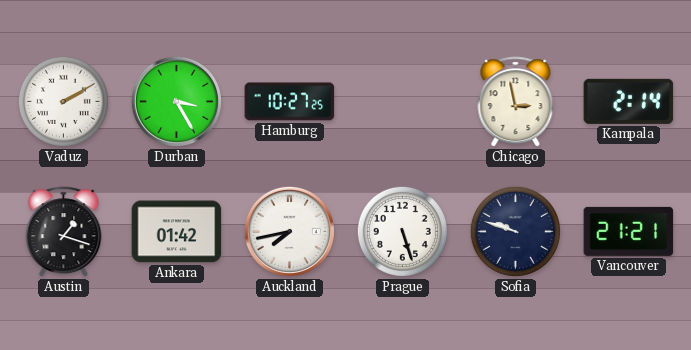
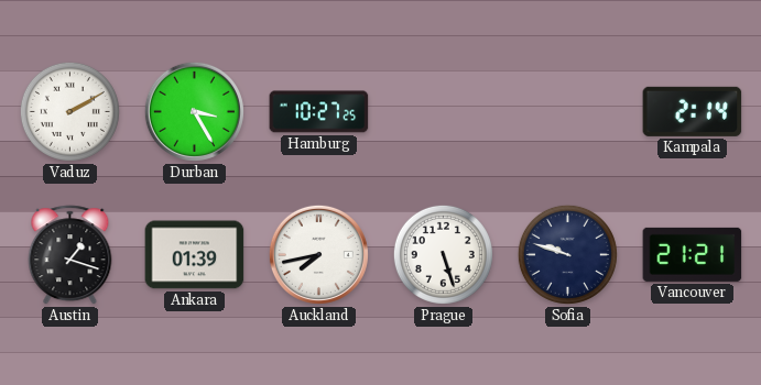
Chicago: 2:58 -> none (516, 102)
Ankara: 01:42 -> 01:39 (195, 255)
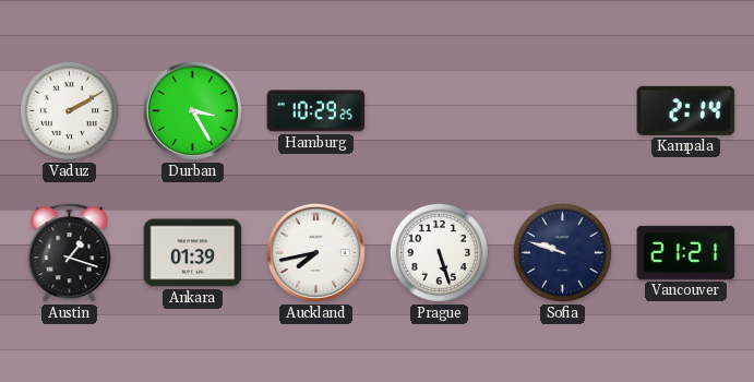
Hamburg: 10:27 -> 10:29 (316, 111)
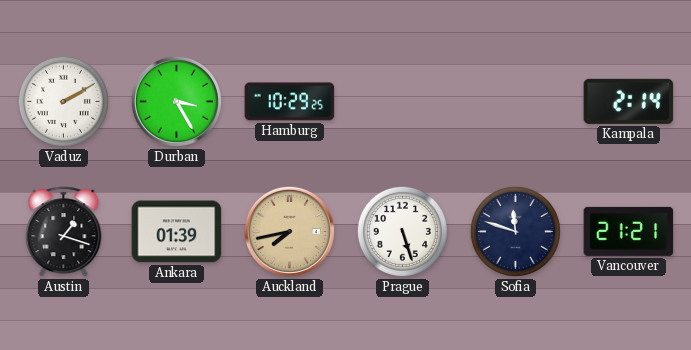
Auckland dial: white -> champagne (289, 231)
Sofia: 9:48 -> 11:48 (515, 231)
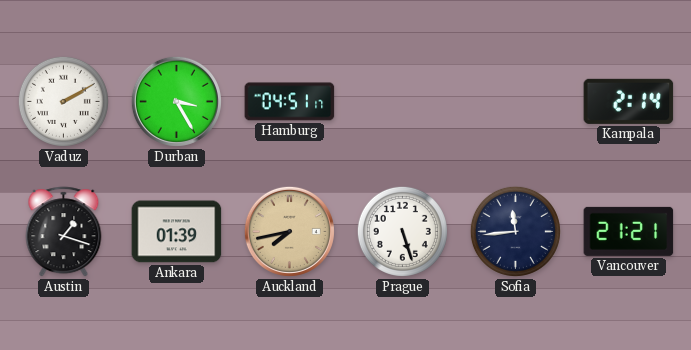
Hamburg: 10:29 -> 04:51 (290, 102)
Sofia: 11:48 -> 11:44 (515, 231)
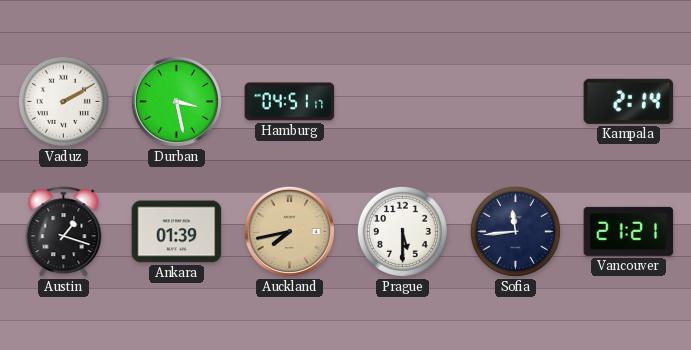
Durban: 3:25 -> 3:28 (176, 101)
Prague: 5:27 -> 5:30 (402, 231)
